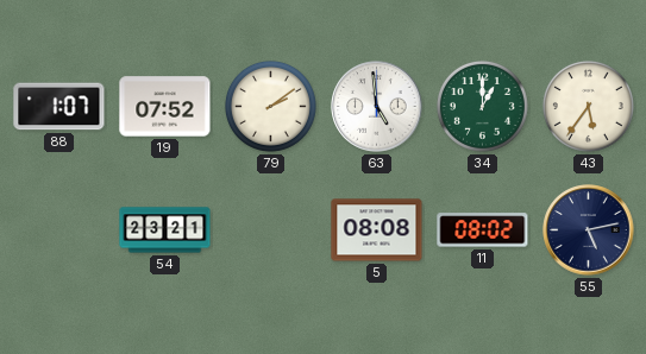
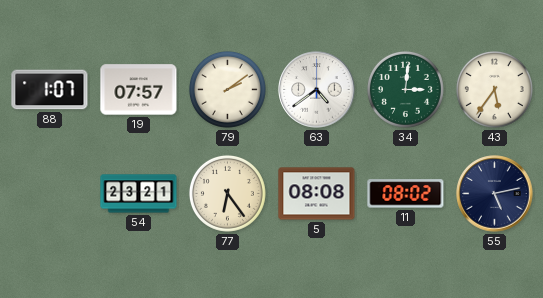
19: 07:52 -> 07:57 (139, 90)
63: 4:59 -> 4:39 (317, 90)
34: 1:00 -> 3:01 (405, 89)
77: none -> 6:24 (227, 193)
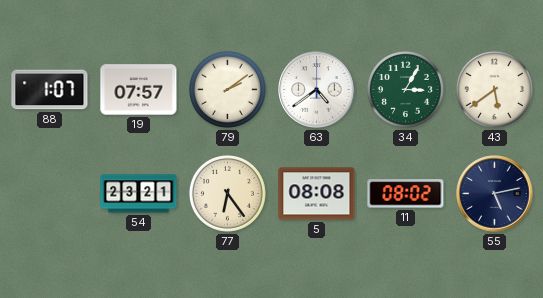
34: 3:01 -> 3:05 (405, 89)
43: 5:36 -> 5:39 (494, 89)
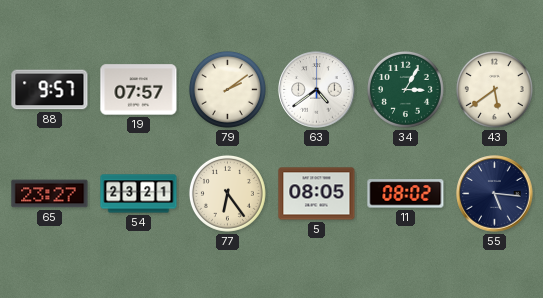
88: 1:07 -> 9:57 (50, 90)
65: none -> 23:27 (50, 194)
5: 08:08 -> 08:05 (317, 194)
55: 5:13 -> 5:16 (495, 194)
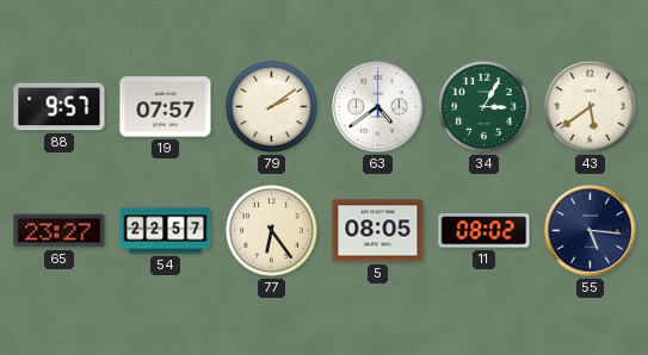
54: 23:21 -> 22:57 (166, 231)
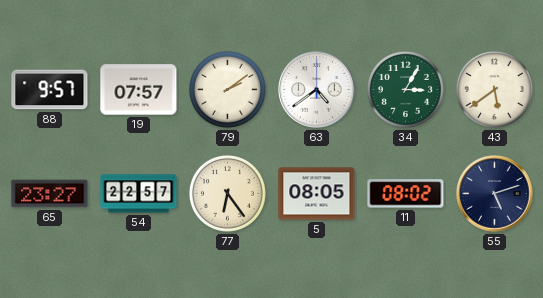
55: 5:16 -> 5:12 (495, 194)
